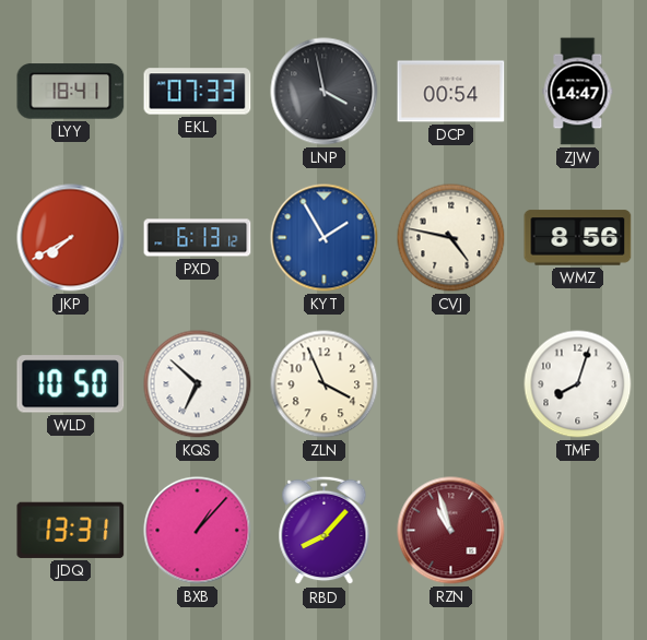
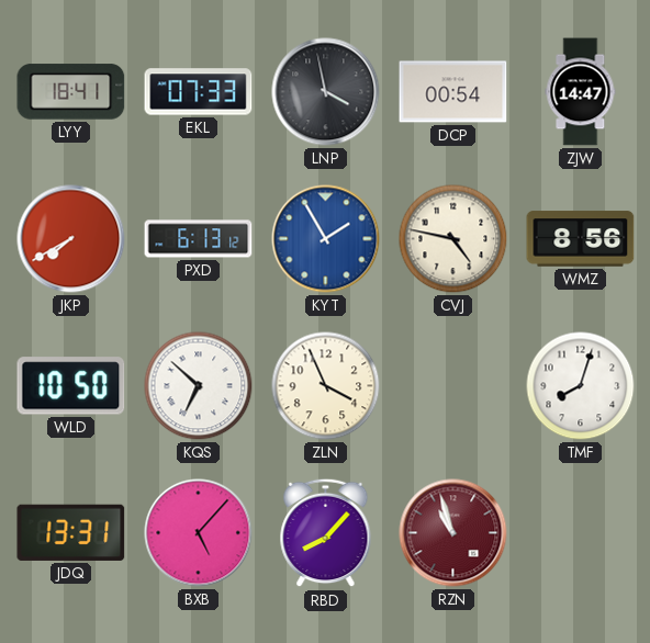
BXB: 1:07 -> 5:07 (199, 533)
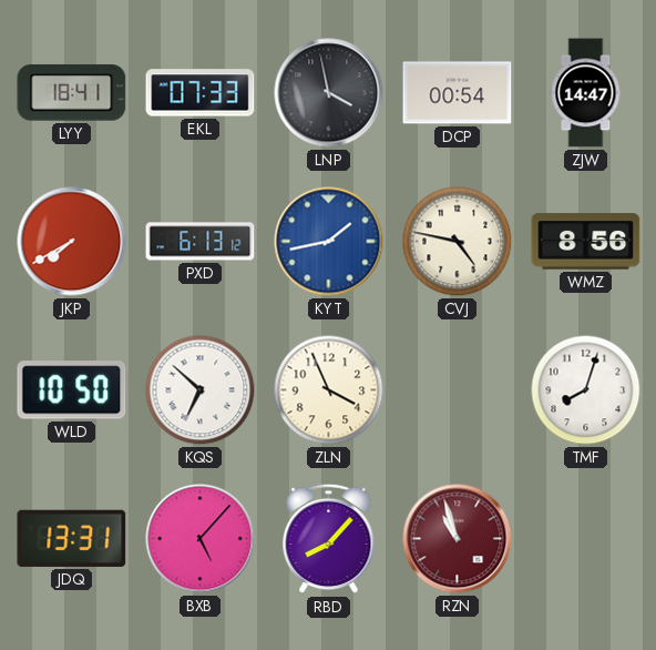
KYT: 1:55 -> 1:43 (329, 242)
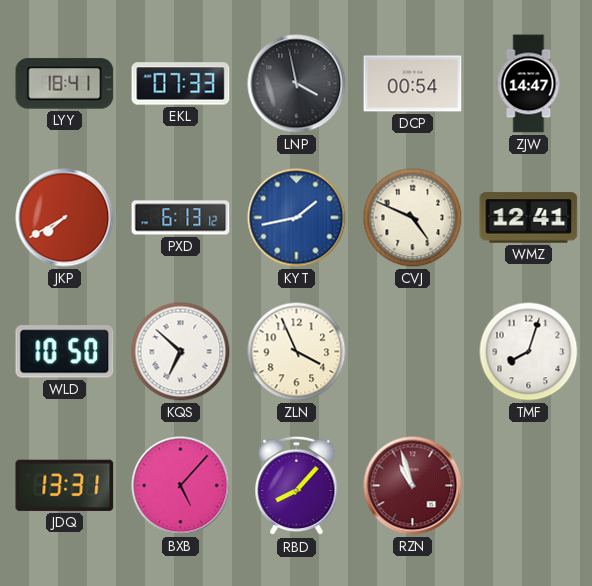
CVJ: 4:47 -> 4:49 (413, 218)
WMZ: 8:56 -> 12:41 (529, 218)
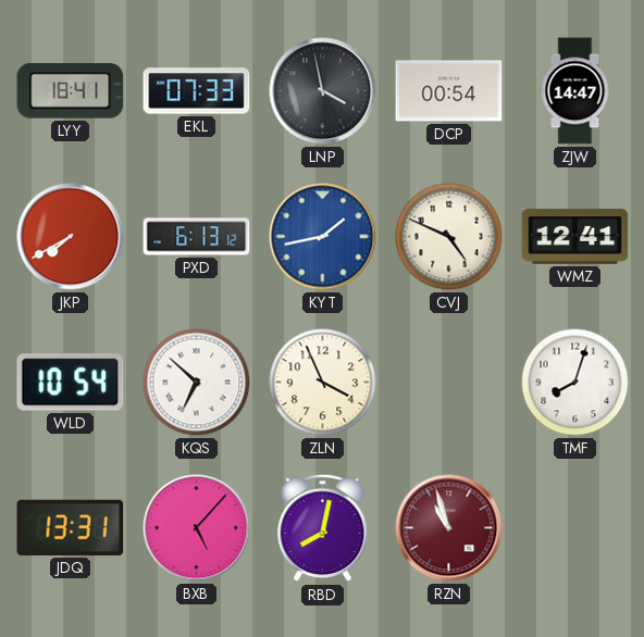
WLD: 10:50 -> 10:54 (71, 383)
RBD: 8:07 -> 8:02 (323, 528)
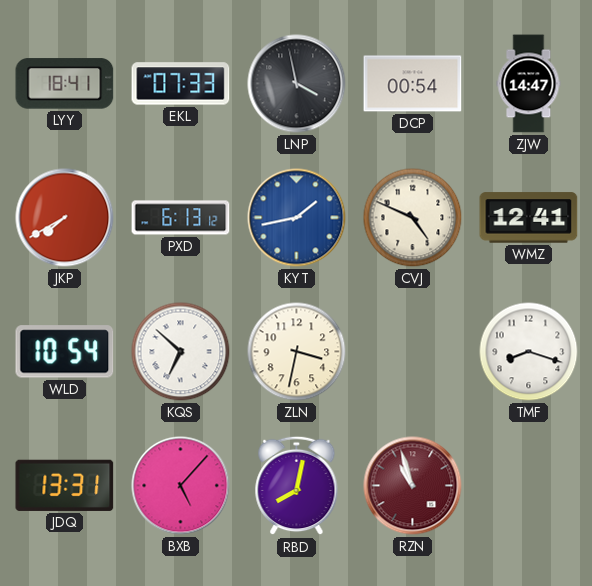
ZLN: 3:56 -> 3:32 (297, 352)
TMF: 8:03 -> 8:18 (529, 352)
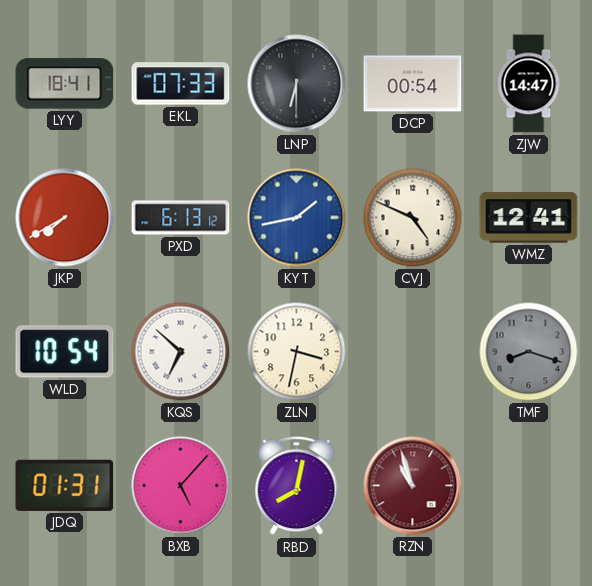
LNP: 3:58 -> 6:30 (297, 84)
TMF dial: white -> grey (529, 352)
JDQ: 13:31 -> 01:31 (65, 485)
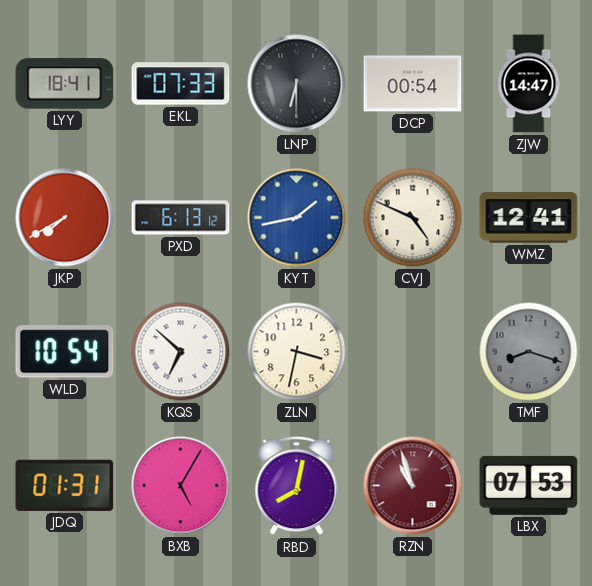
BXB: 5:07 -> 5:05 (181, 486)
LBX: none -> 07:53 (529, 485)
